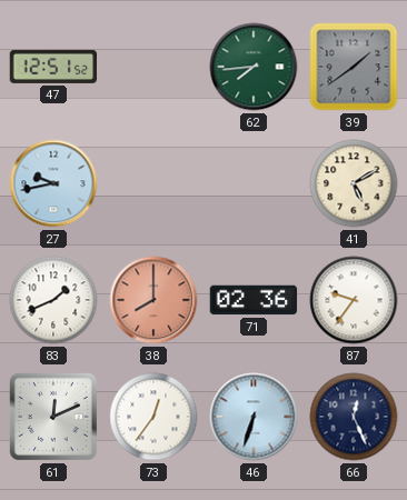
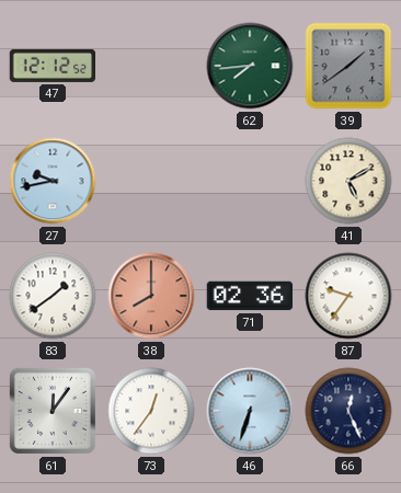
47: 12:51 -> 12:12 (53, 66)
83: 1:41 -> 1:39 (53, 296)
61: 12:11 -> 12:06 (53, 411)
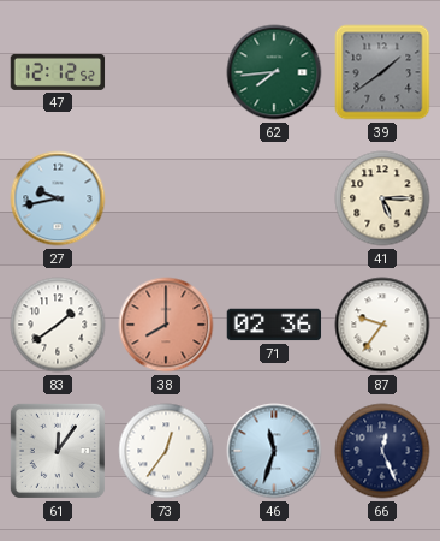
41: 5:10 -> 5:15 (382, 198)
46: 6:33 -> 11:33 (274, 451)
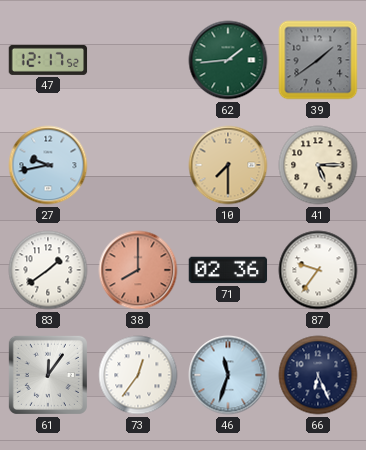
47: 12:12 -> 12:17 (48, 60)
62: 7:44 -> 1:44 (228, 60)
10: none -> 7:30 (228, 165)
66: 12:26 -> 6:26 (318, 375)
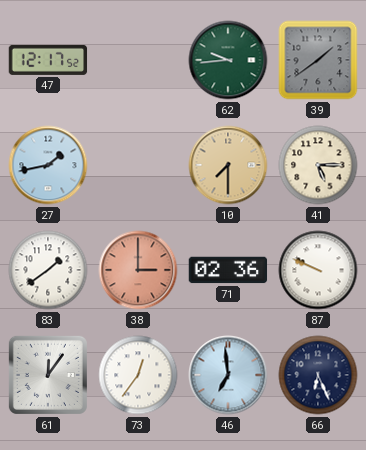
62: 1:44 -> 9:44 (228, 60)
27: 9:43 -> 1:43 (48, 165)
38: 8:00 -> 3:00 (138, 270)
87: 9:36 -> 9:49 (318, 270)
46: 11:33 -> 6:59 (228, 375)
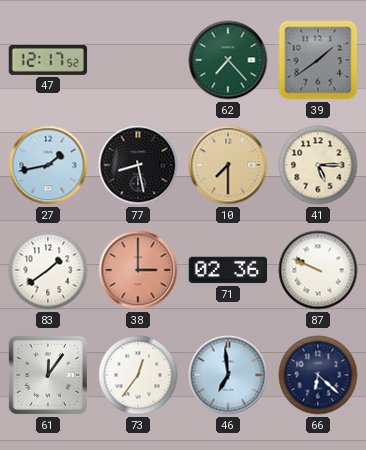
62: 9:44 -> 7:23 (228, 60)
77: none -> 8:28 (138, 165)
66: 6:26 -> 6:22 (318, 375)
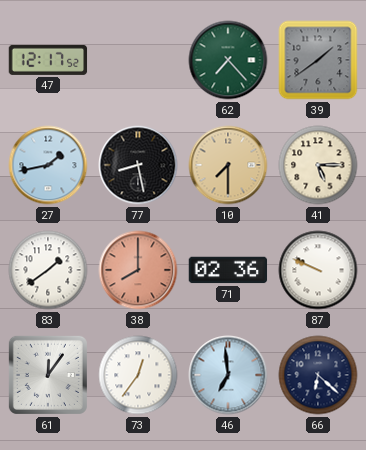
38: 3:00 -> 8:00 (138, 270)
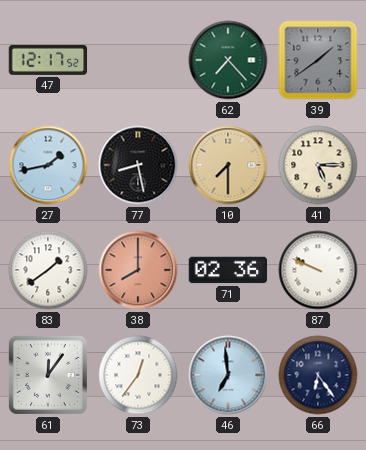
66: 6:22 -> 6:24 (318, 375)
